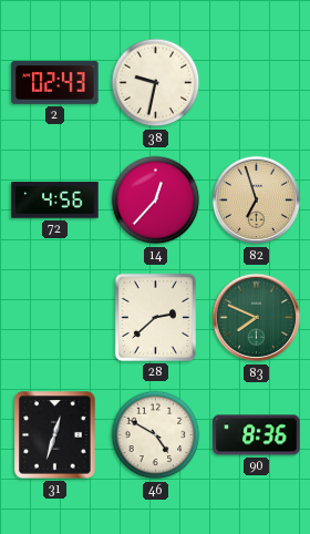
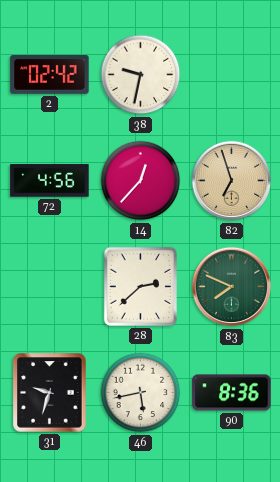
2: 02:43 -> 02:42 (50, 75)
31: 12:33 -> 9:33 (50, 393)
46: 4:50 -> 5:43 (141, 393)
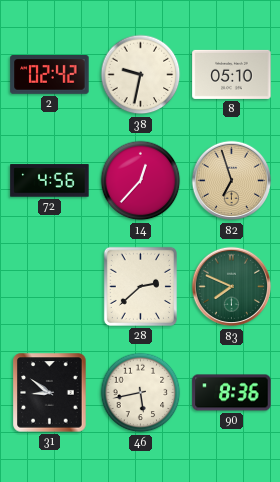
8: none -> 05:10 (232, 74)
31: 9:33 -> 8:51 (50, 393)
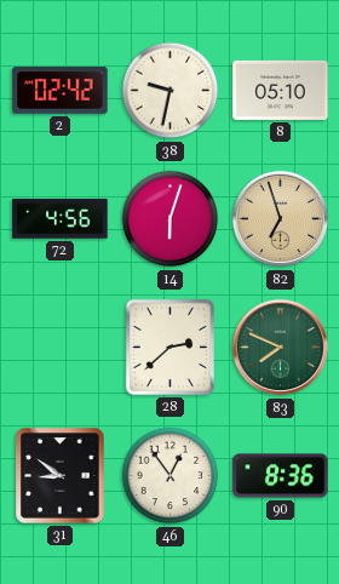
14: 12:37 -> 6:03 (171, 219)
46: 5:43 -> 12:54 (171, 476)
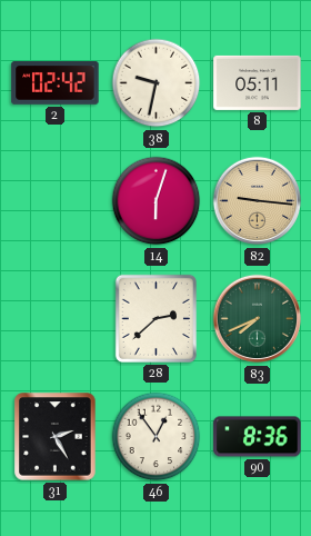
8: 05:10 -> 05:11 (258, 82)
72: 4:56 -> none (61, 219)
82: 6:57 -> 9:16 (258, 201)
83: 7:49 -> 7:41 (258, 319)
31: 8:51 -> 2:25 (56, 437)
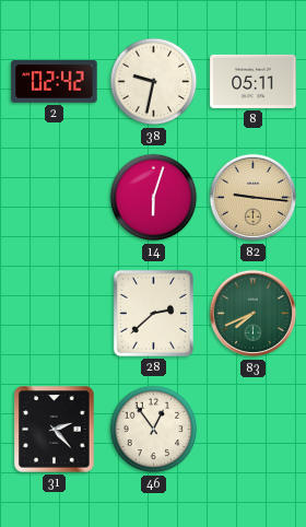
31: 2:25 -> 2:23 (55, 430)
90: 8:36 -> none (258, 437)
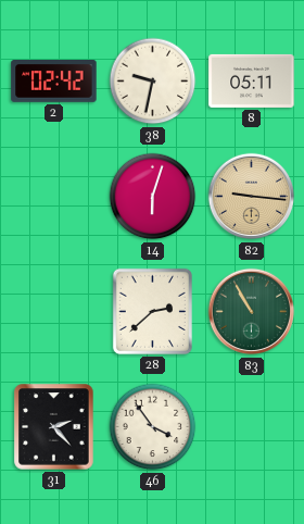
83: 7:41 -> 10:55 (252, 312)
46: 12:54 -> 3:54 (153, 427)
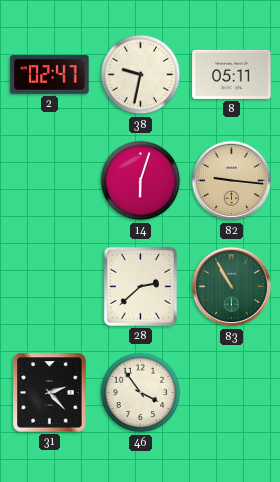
2: 02:42 -> 02:47 (50, 75)
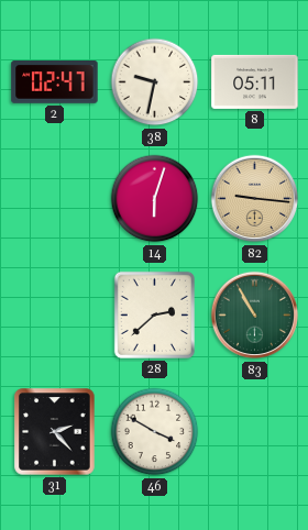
46: 3:54 -> 3:50 (155, 432)
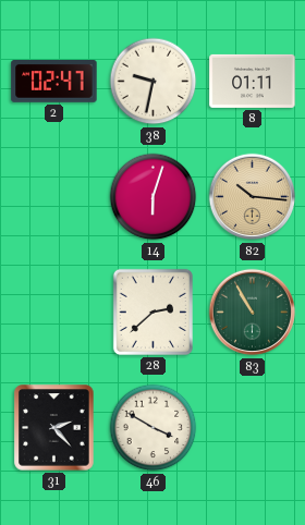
8: 05:11 -> 01:11 (253, 81)
82: 9:16 -> 10:16 (253, 197)
